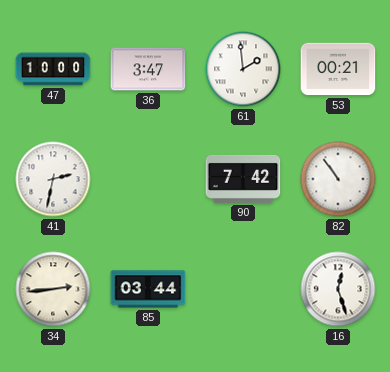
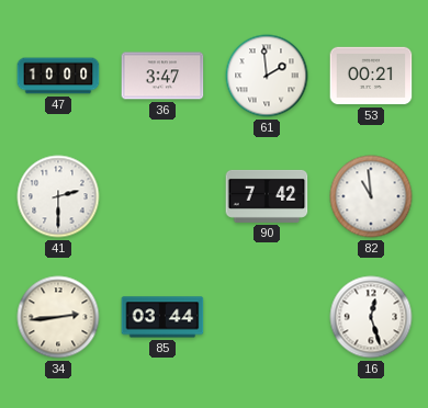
41: 2:32 -> 2:30 (58, 196)
82: 10:54 -> 10:59 (371, 196)
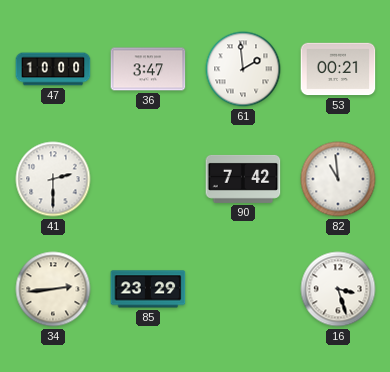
85: 03:44 -> 23:29 (148, 289)
16: 12:27 -> 3:27 (338, 289)
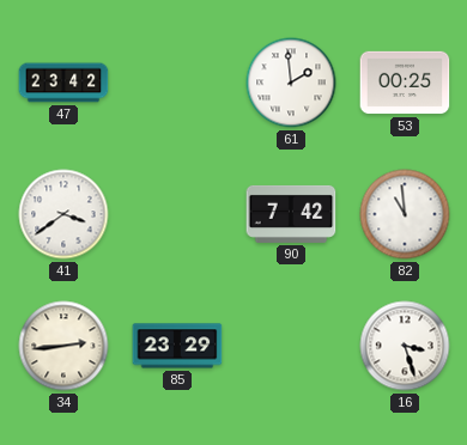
47: 10:00 -> 23:42 (63, 83)
36: 3:47 -> none (148, 69)
53: 00:21 -> 00:25 (405, 83)
41: 2:30 -> 3:39 (63, 214)
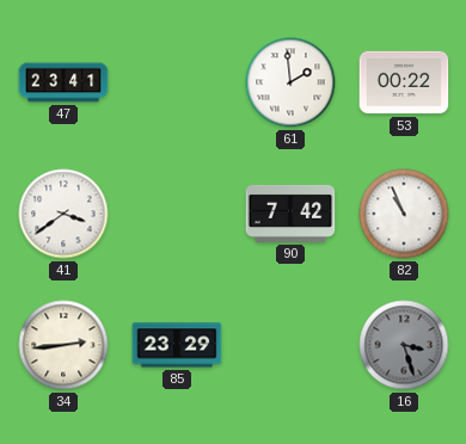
47: 23:42 -> 23:41 (63, 82)
53: 00:25 -> 00:22 (404, 82)
82: 10:59 -> 10:56 (404, 214)
16 dial: white -> grey (404, 345)
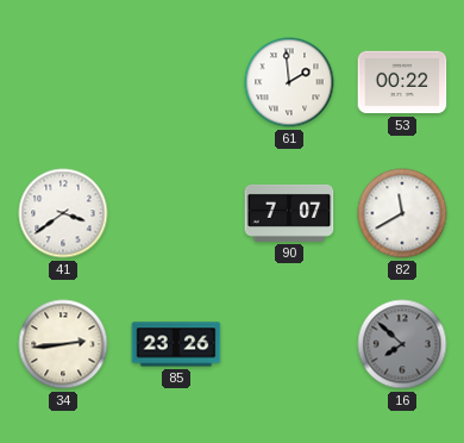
47: 23:41 -> none (63, 82)
90: 7:42 -> 7:07 (289, 213)
82: 10:56 -> 11:40 (402, 213)
85: 23:29 -> 23:26 (176, 344)
16: 3:27 -> 7:52 (402, 344)
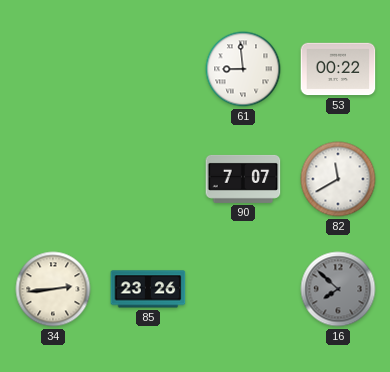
61: 1:59 -> 8:59 (243, 69)
41: 3:39 -> none (63, 213)
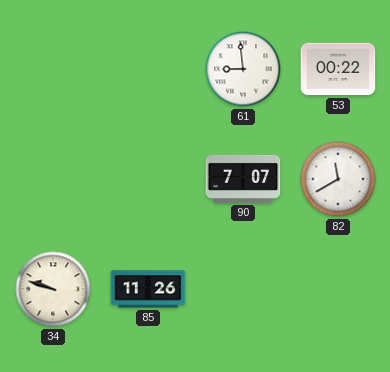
34: 2:44 -> 9:48 (53, 289)
85: 23:26 -> 11:26 (148, 289)
16: 7:52 -> none (338, 289)
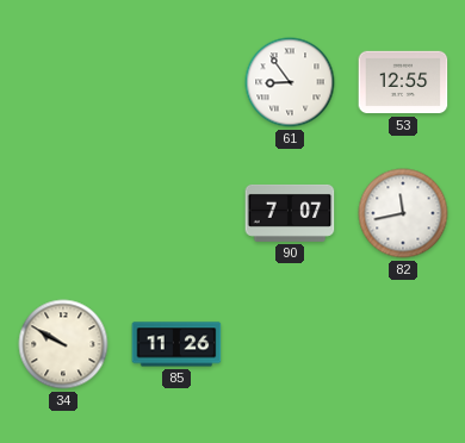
61: 8:59 -> 8:54 (290, 82)
53: 00:22 -> 12:55 (403, 82)
82: 11:40 -> 11:43 (403, 213)
34: 9:48 -> 9:50 (63, 344)
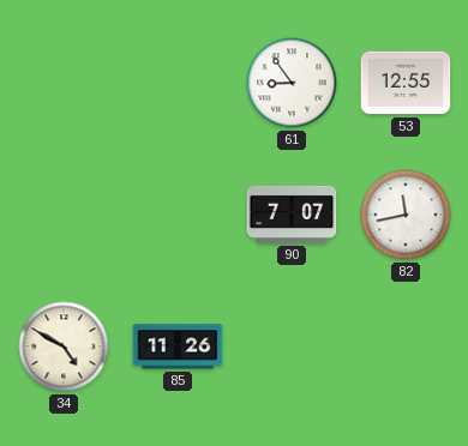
34: 9:50 -> 4:50 (64, 346)
